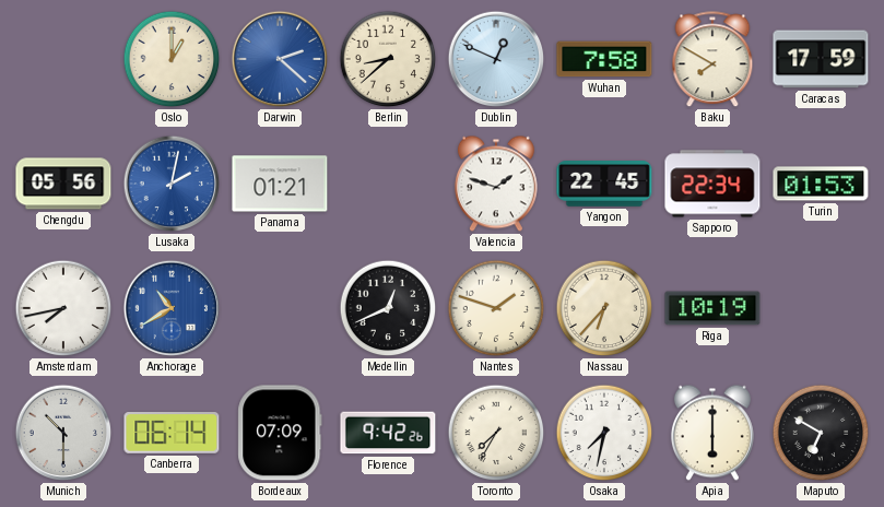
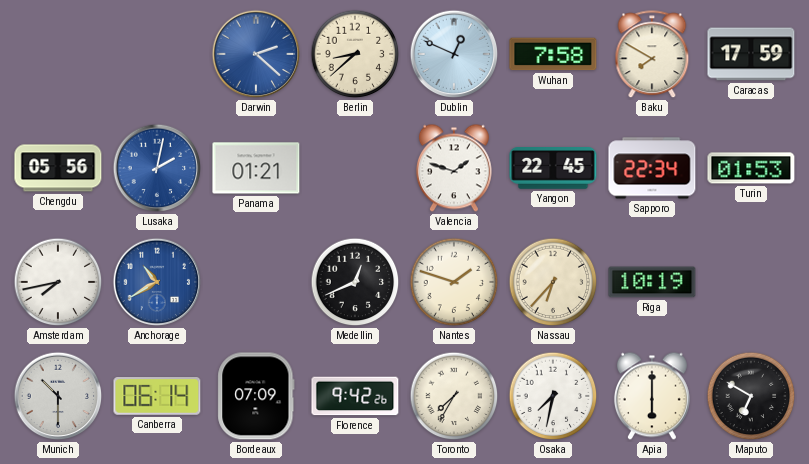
Oslo: 1:00 -> none (172, 59)
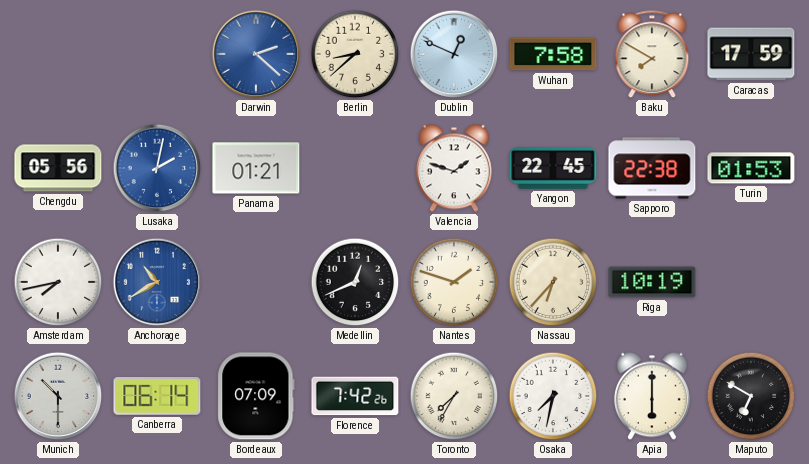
Sapporo: 22:34 -> 22:38 (652, 168)
Florence: 9:42 -> 7:42 (355, 396)
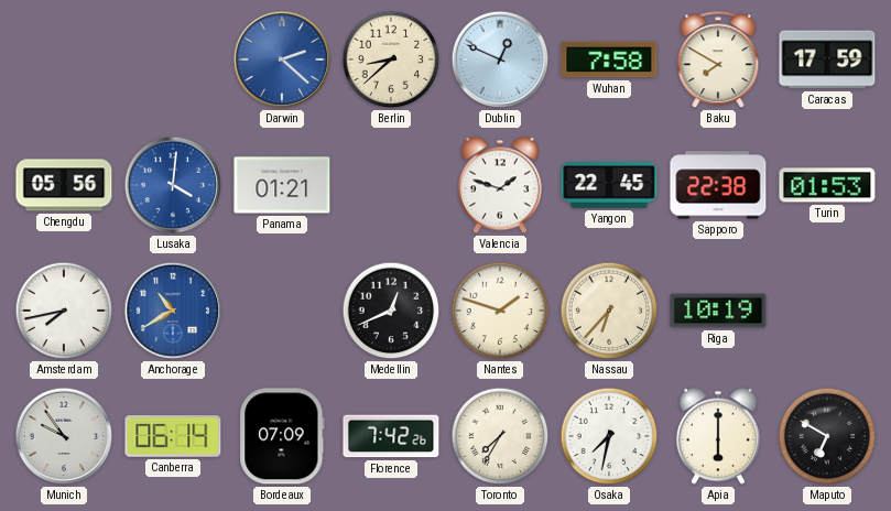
Lusaka: 2:02 -> 4:01 (173, 185)
Munich: 10:30 -> 9:54 (64, 436)
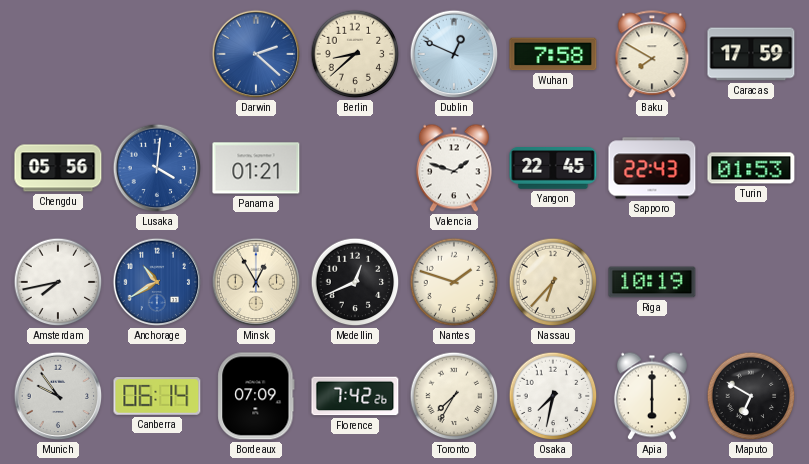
Sapporo: 22:38 -> 22:43 (652, 168)
Minsk: none -> 12:55 (256, 282)
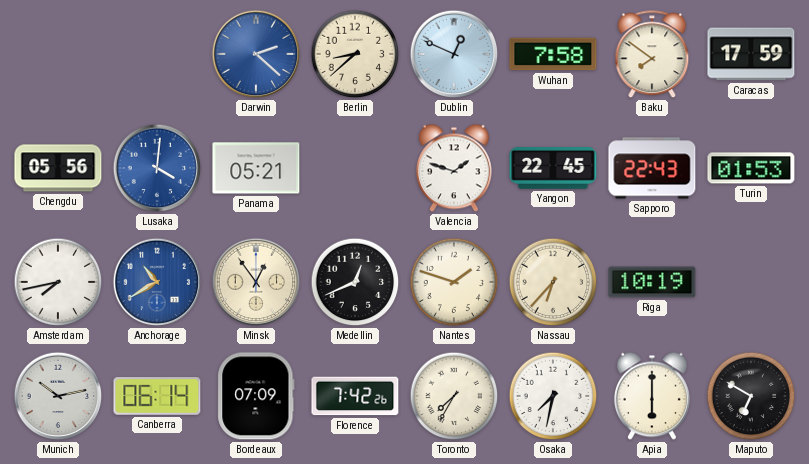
Baku: 7:50 -> 7:51 (652, 55)
Panama: 01:21 -> 05:21 (256, 168)
Minsk: 12:55 -> 12:54 (256, 282)
Munich: 9:54 -> 10:13 (58, 396)
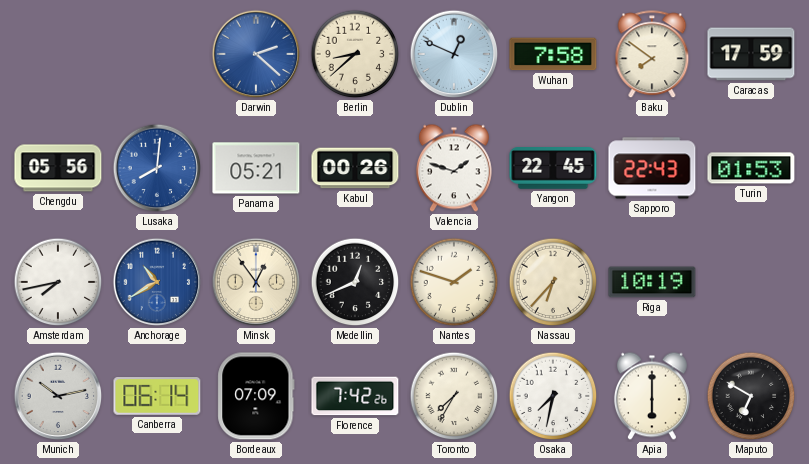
Lusaka: 4:01 -> 8:01 (157, 168)
Kabul: none -> 00:26 (355, 168)
